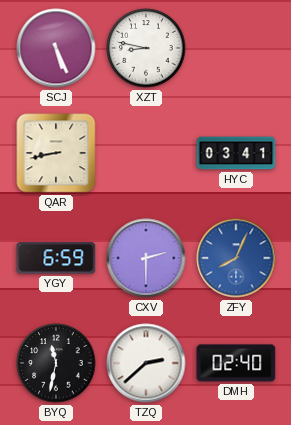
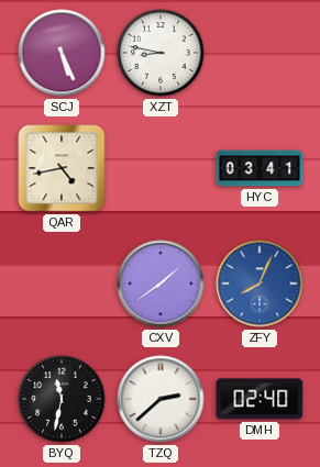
QAR: 8:43 -> 4:43 (62, 168)
YGY: 6:59 -> none (56, 258)
CXV: 2:30 -> 1:39 (161, 283)
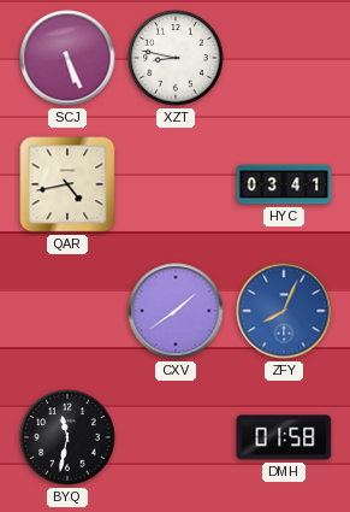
TZQ: 2:38 -> none (161, 399)
DMH: 02:40 -> 01:58 (284, 437)
